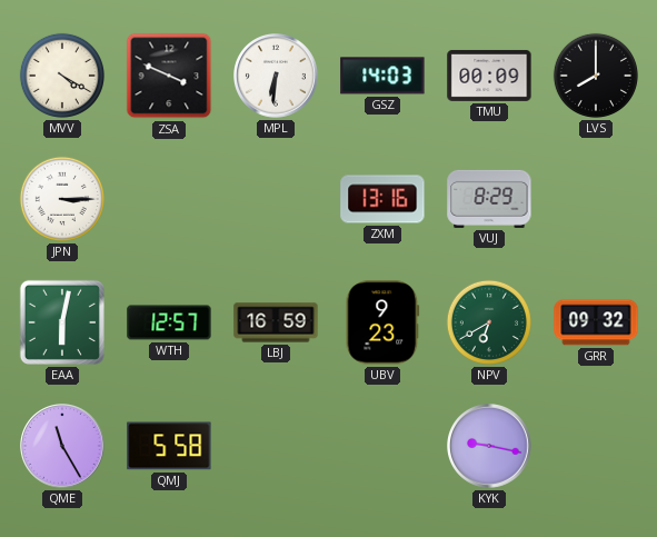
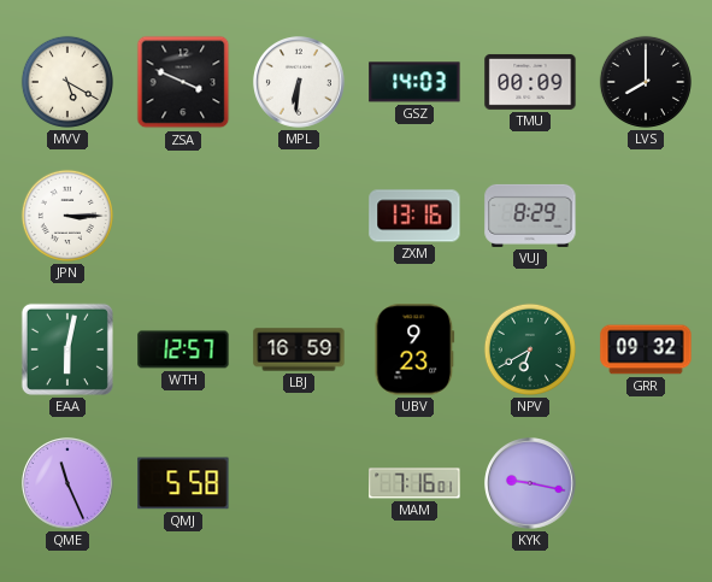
MVV: 4:20 -> 5:20 (67, 82)
QME: 11:25 -> 11:26 (69, 484)
MAM: none -> 7:16 (414, 483)
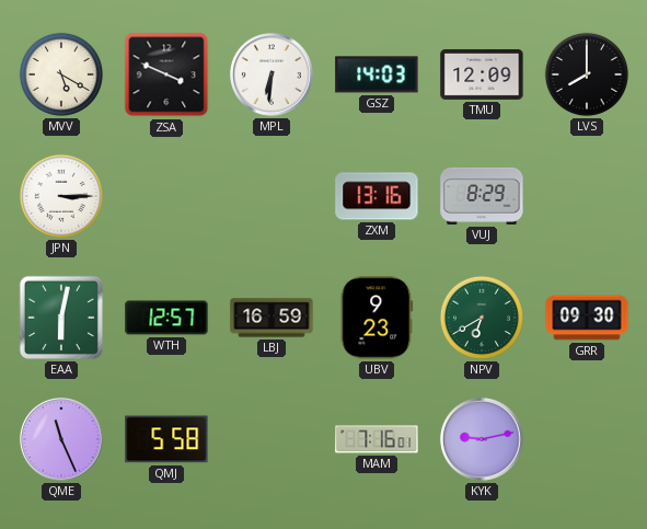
TMU: 00:09 -> 12:09 (482, 74)
GRR: 09:32 -> 09:30 (587, 318)
KYK: 9:17 -> 9:13 (483, 440)
